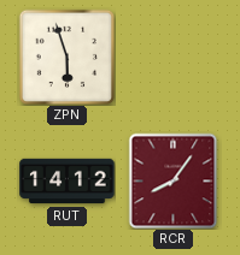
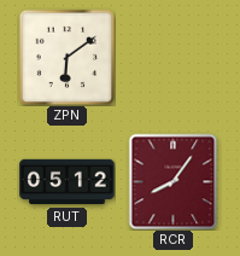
ZPN: 5:57 -> 6:09 (66, 57)
RUT: 14:12 -> 05:12 (68, 182)
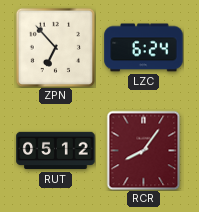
ZPN: 6:09 -> 6:53 (55, 47)
LZC: none -> 6:24 (144, 48)
